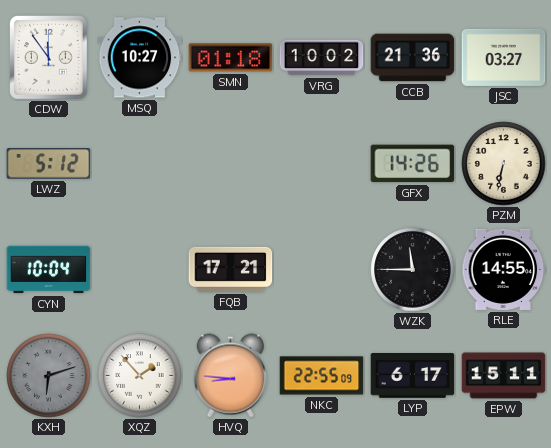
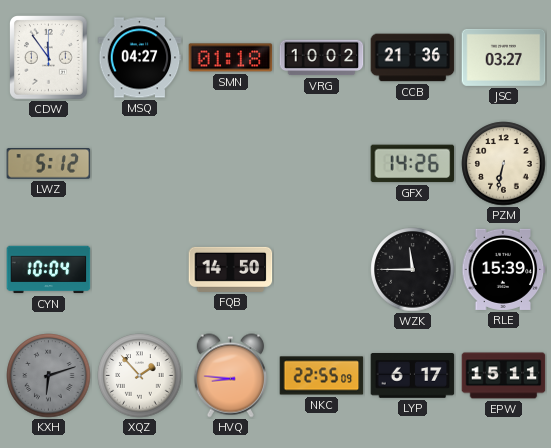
MSQ: 10:27 -> 04:27 (140, 58)
FQB: 17:21 -> 14:50 (231, 269)
RLE: 14:55 -> 15:39 (504, 269)
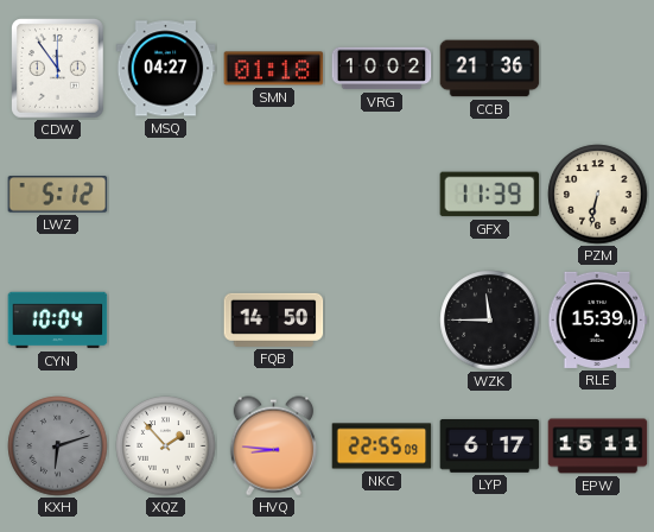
JSC: 03:27 -> none (504, 57)
GFX: 14:26 -> 11:39 (490, 195)
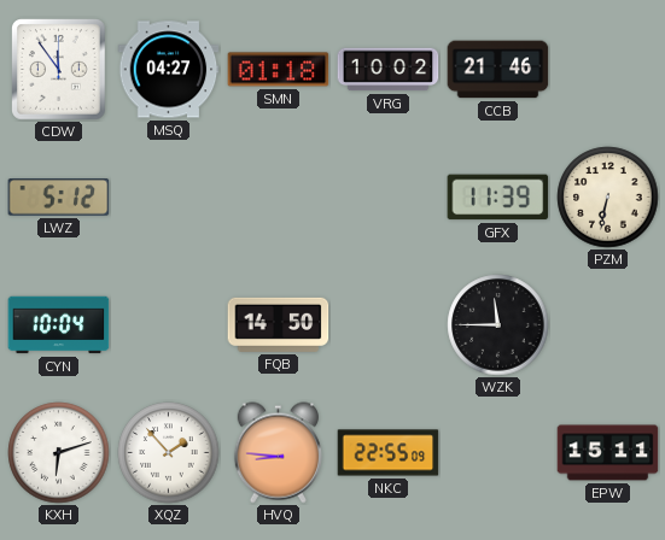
CCB: 21:36 -> 21:46 (498, 70)
RLE: 15:39 -> none (598, 319)
KXH dial: grey -> white (59, 453)
LYP: 6:17 -> none (490, 446)
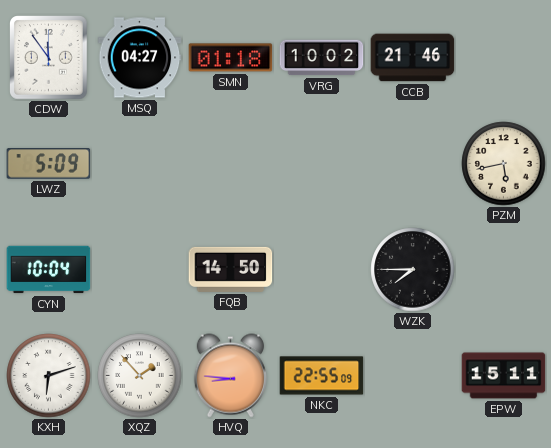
LWZ: 5:12 -> 5:09 (49, 164)
GFX: 11:39 -> none (498, 198)
PZM: 6:32 -> 5:43 (504, 164)
WZK: 11:45 -> 7:45 (413, 270)
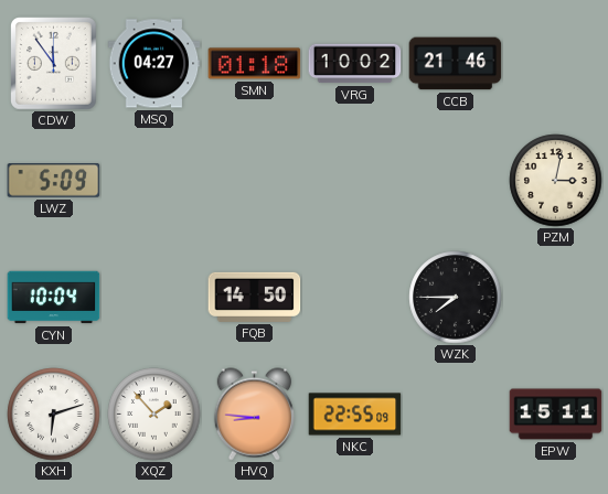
PZM: 5:43 -> 3:02 (556, 181)
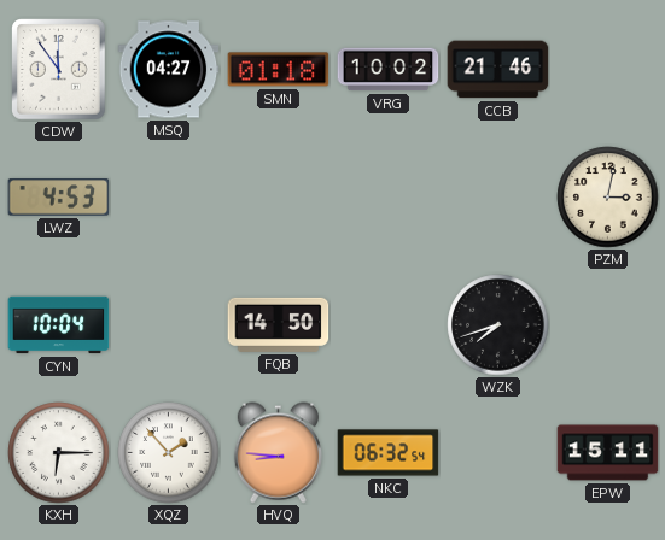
LWZ: 5:09 -> 4:53 (59, 198)
WZK: 7:45 -> 7:42 (498, 325)
KXH: 6:12 -> 6:15 (59, 453)
NKC: 22:55 -> 06:32 (389, 453)
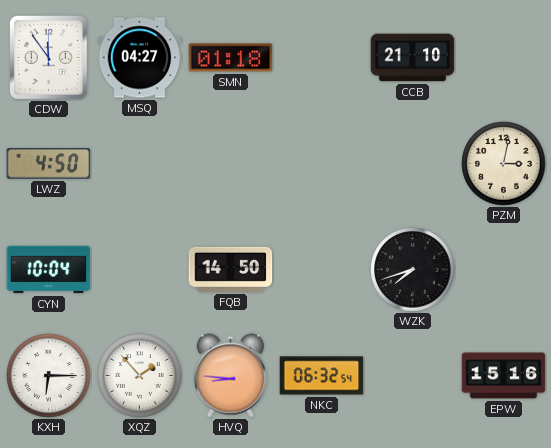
VRG: 10:02 -> none (389, 70)
CCB: 21:46 -> 21:10 (413, 58)
LWZ: 4:53 -> 4:50 (49, 164)
EPW: 15:11 -> 15:16 (504, 376)
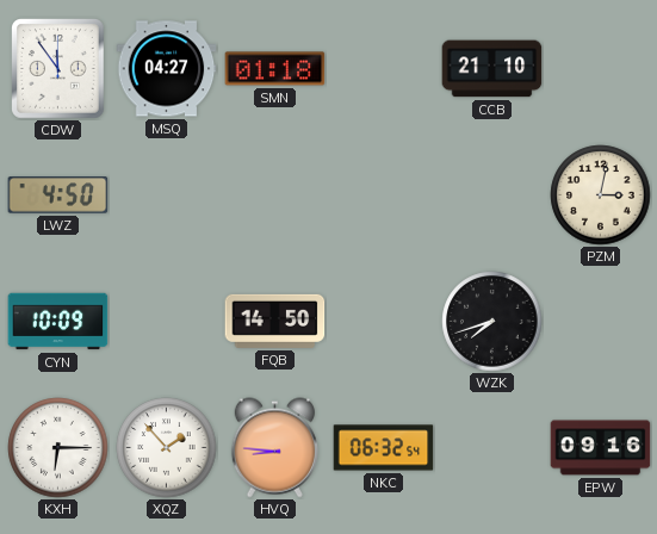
CYN: 10:04 -> 10:09 (58, 322)
EPW: 15:16 -> 09:16 (601, 448)
